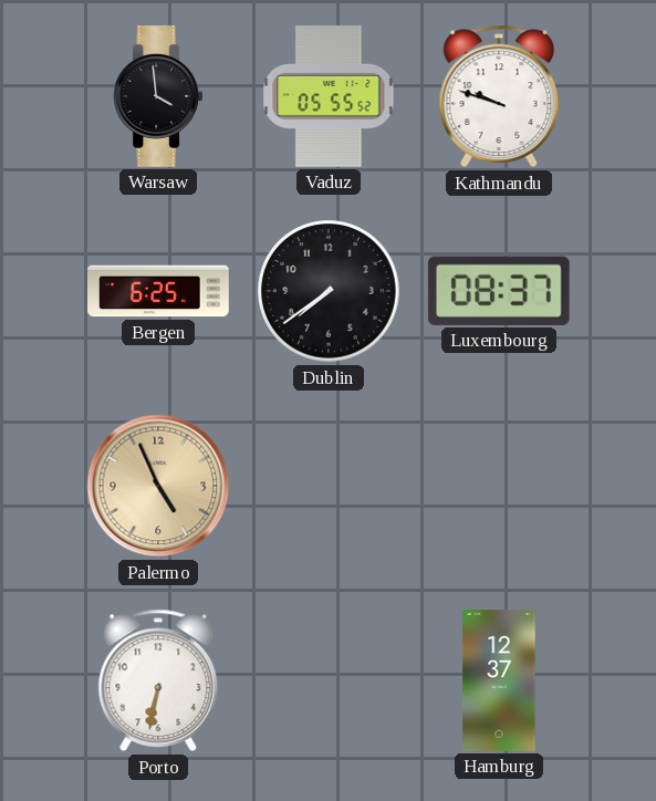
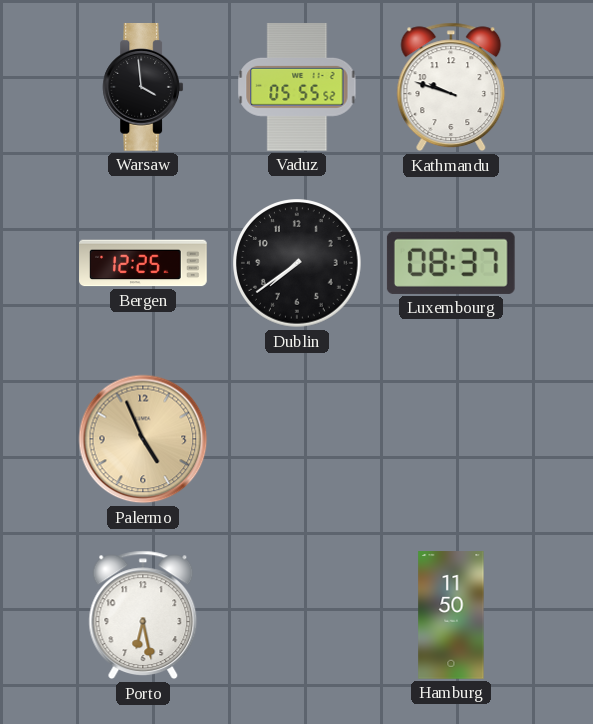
Bergen: 6:25 -> 12:25 (143, 263)
Porto: 6:32 -> 6:28 (143, 615)
Hamburg: 12:37 -> 11:50 (451, 615)
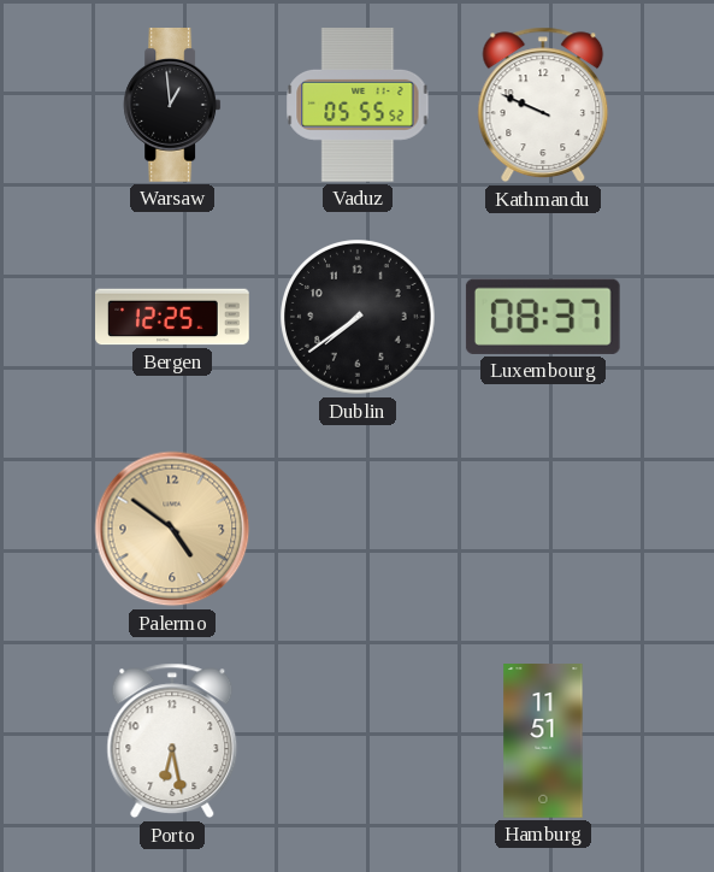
Warsaw: 3:59 -> 12:59 (172, 105)
Kathmandu: 9:48 -> 9:49 (543, 105)
Palermo: 4:56 -> 4:51 (172, 529)
Hamburg: 11:50 -> 11:51 (543, 741)
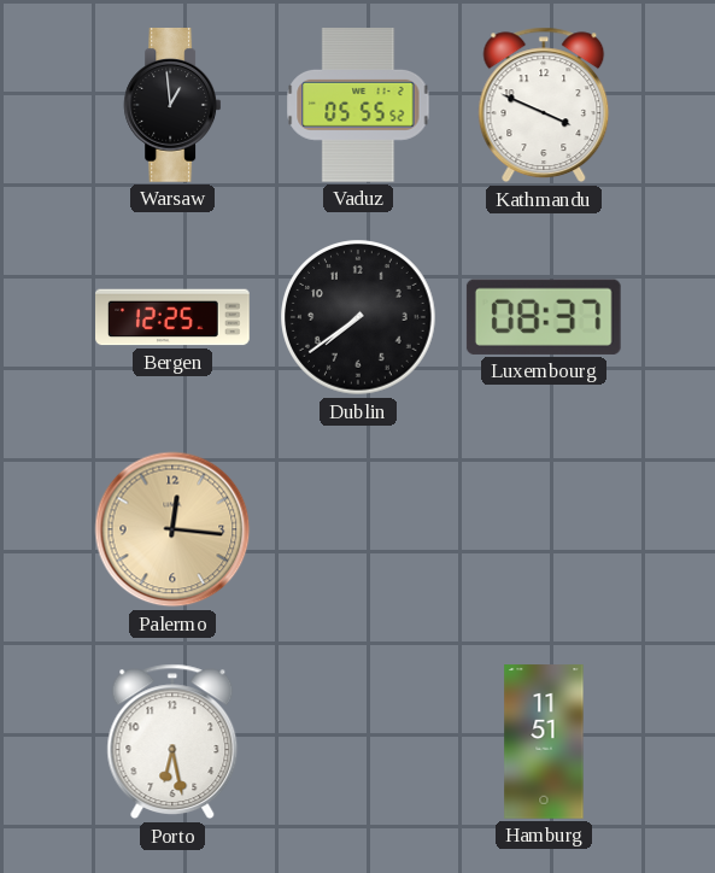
Kathmandu: 9:49 -> 3:49 (544, 105)
Palermo: 4:51 -> 12:16 (172, 529)
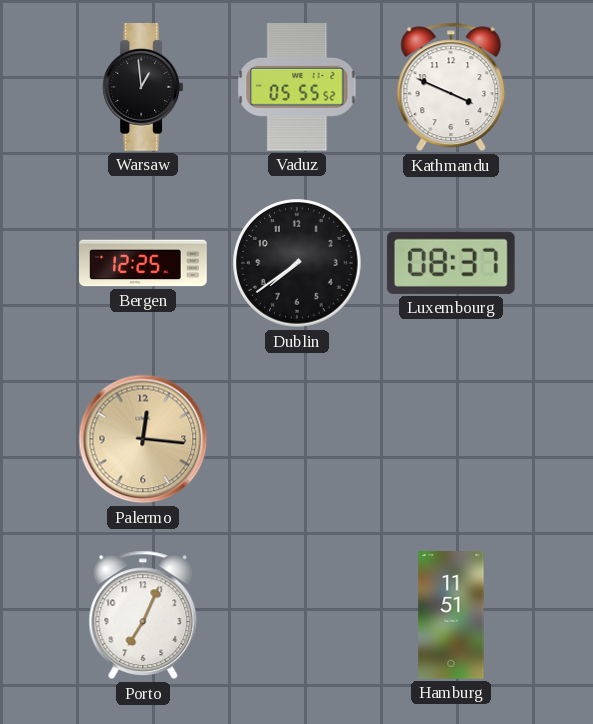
Porto: 6:28 -> 7:04 (143, 615)
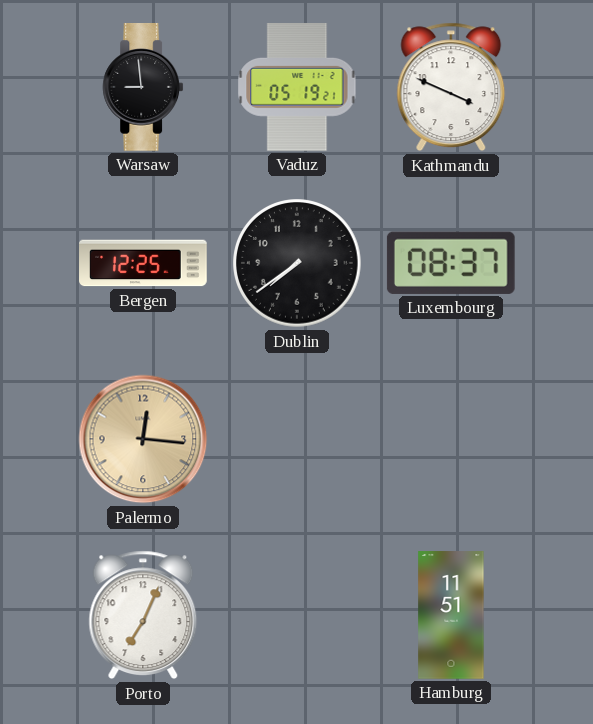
Warsaw: 12:59 -> 8:59 (143, 87)
Vaduz: 05:55 -> 05:19 (297, 88)
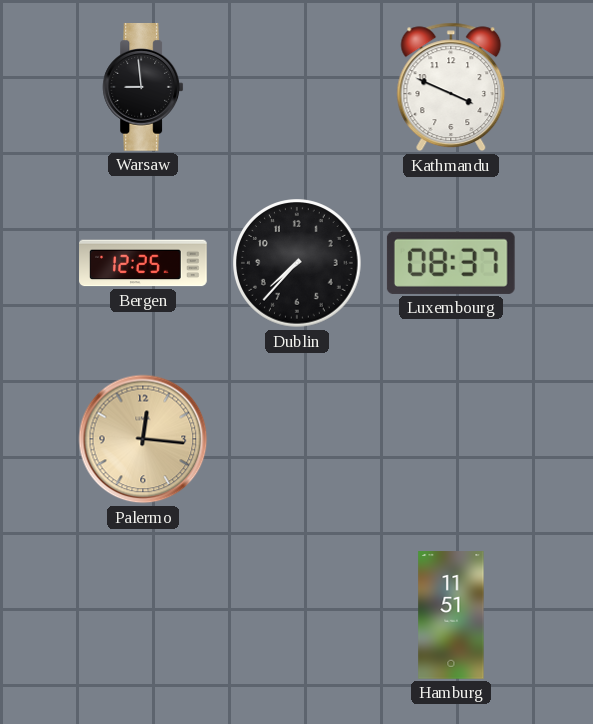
Vaduz: 05:19 -> none (297, 88)
Dublin: 7:39 -> 7:37 (297, 263)
Porto: 7:04 -> none (143, 615)
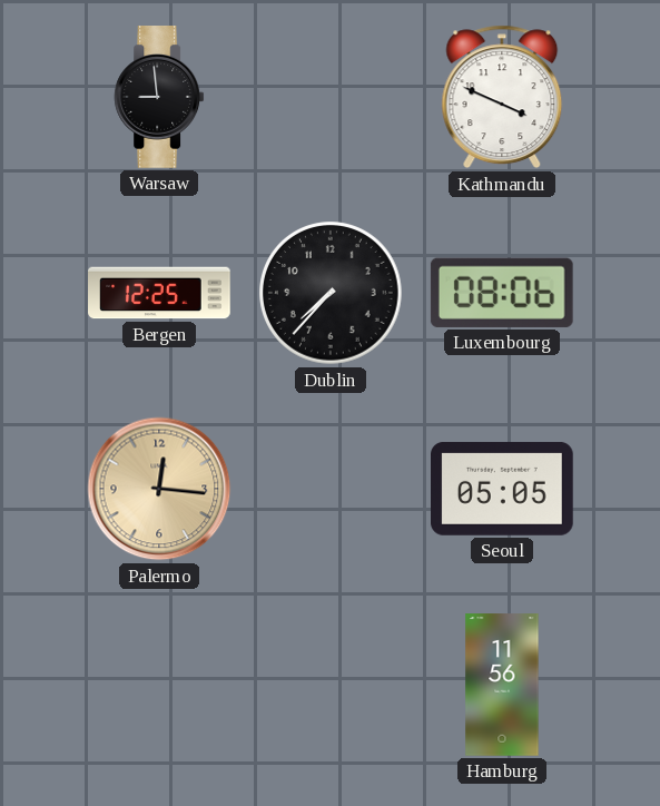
Luxembourg: 08:37 -> 08:06 (502, 293)
Seoul: none -> 05:05 (503, 489)
Hamburg: 11:51 -> 11:56 (502, 685)
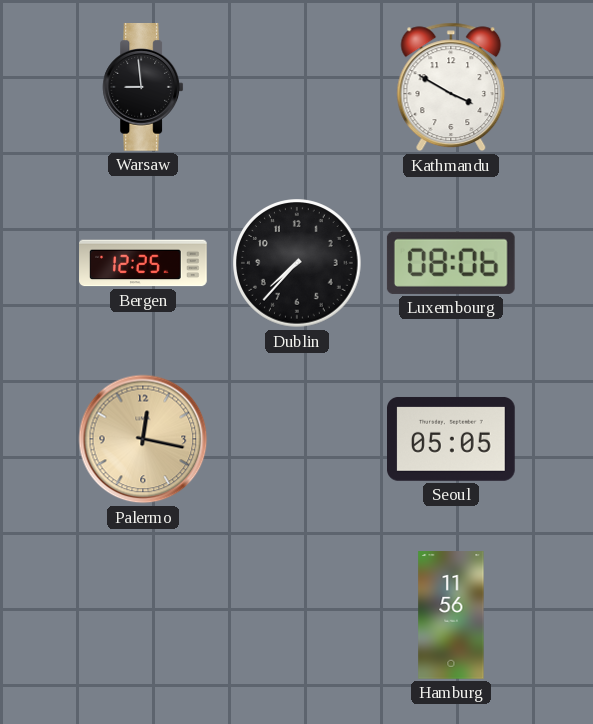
Kathmandu: 3:49 -> 3:50 (451, 87)
Palermo: 12:16 -> 12:17 (143, 439)
